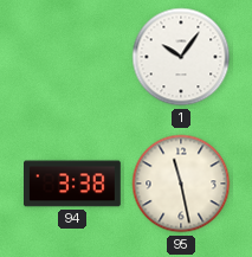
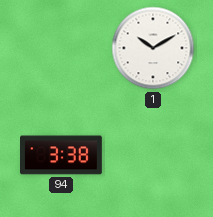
1: 10:06 -> 10:10 (153, 48)
95: 11:28 -> none (181, 184)
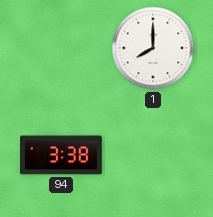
1: 10:10 -> 8:00 (153, 48)
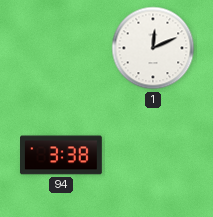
1: 8:00 -> 12:11 (153, 48)
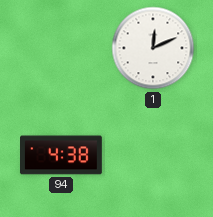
94: 3:38 -> 4:38 (62, 155)
